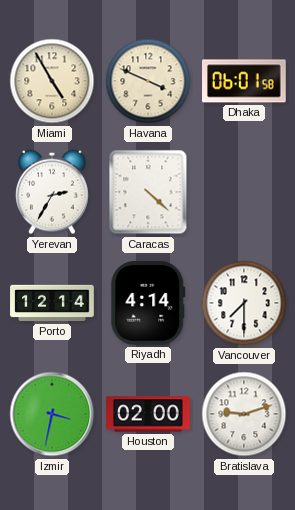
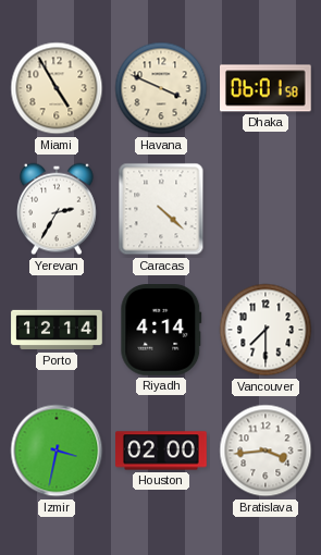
Bratislava: 9:12 -> 3:44 (266, 451)
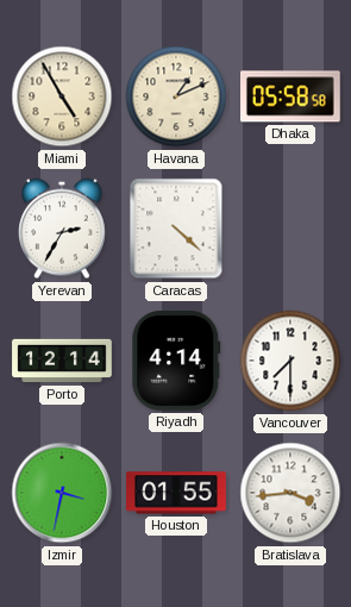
Havana: 3:49 -> 1:11 (176, 96)
Dhaka: 06:01 -> 05:58 (292, 96)
Houston: 02:00 -> 01:55 (176, 493)
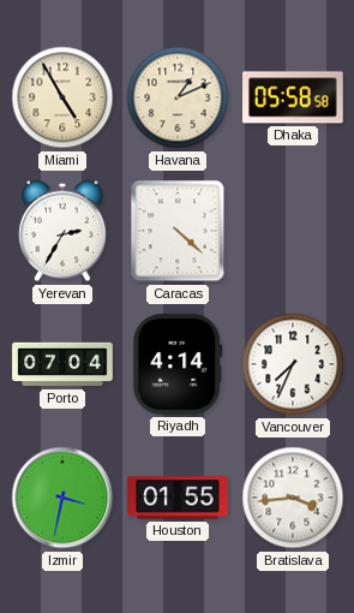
Porto: 12:14 -> 07:04 (62, 364)
Vancouver: 7:30 -> 7:34 (293, 364)
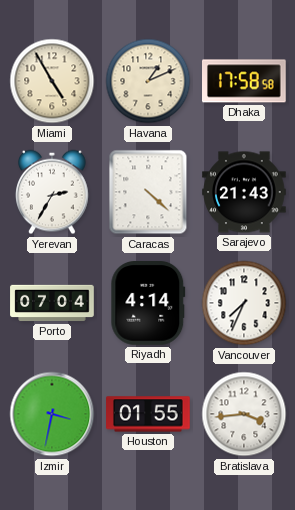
Dhaka: 05:58 -> 17:58 (245, 81)
Sarajevo: none -> 21:43 (244, 192)
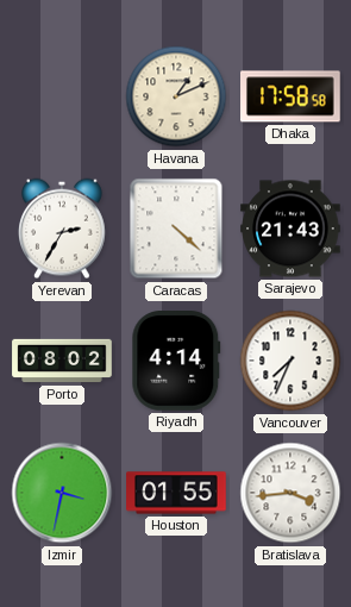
Miami: 4:55 -> none (52, 81)
Porto: 07:04 -> 08:02 (62, 361)
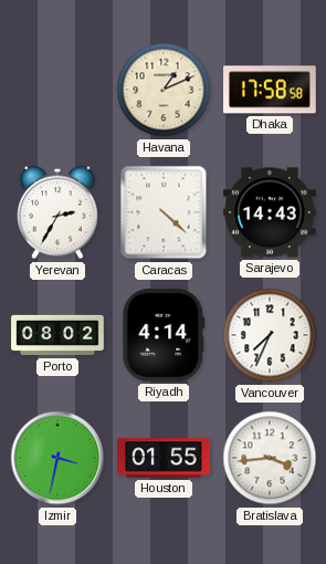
Sarajevo: 21:43 -> 14:43 (270, 212)
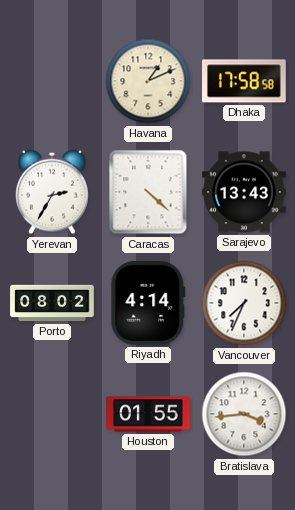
Sarajevo: 14:43 -> 13:43 (244, 192)
Izmir: 3:32 -> none (57, 458)
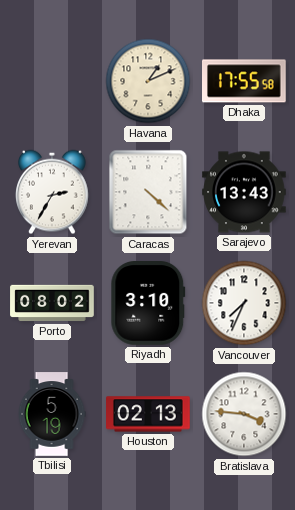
Dhaka: 17:58 -> 17:55 (245, 81)
Riyadh: 4:14 -> 3:10 (148, 304)
Tbilisi: none -> 5:19 (52, 414)
Houston: 01:55 -> 02:13 (148, 414)
Bratislava: 3:44 -> 3:46 (244, 414)
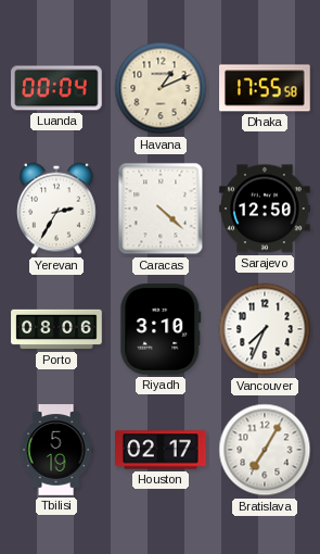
Luanda: none -> 00:04 (56, 88)
Sarajevo: 13:43 -> 12:50 (265, 209)
Porto: 08:02 -> 08:06 (56, 329)
Houston: 02:13 -> 02:17 (161, 450)
Bratislava: 3:46 -> 7:05 (265, 450)
